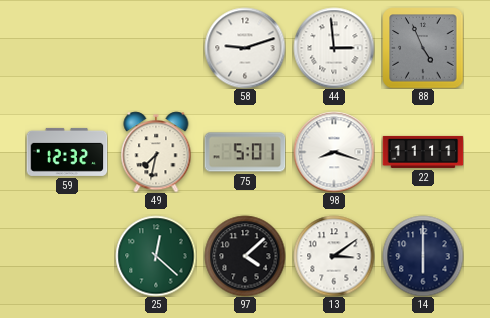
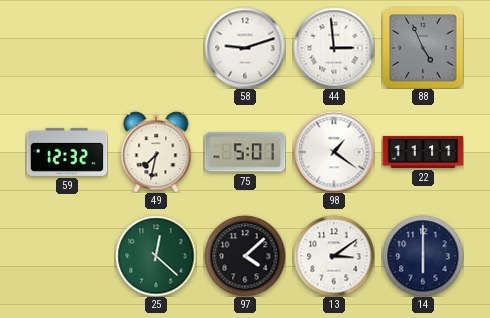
98: 8:18 -> 1:21 (334, 152)
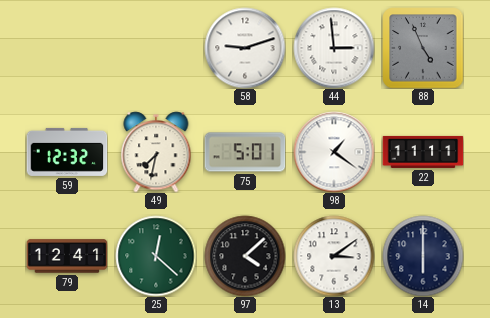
79: none -> 12:41 (67, 256)
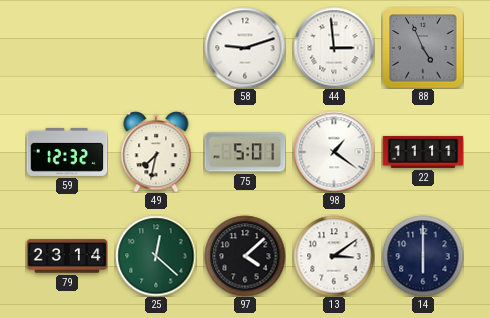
79: 12:41 -> 23:14 (67, 256)
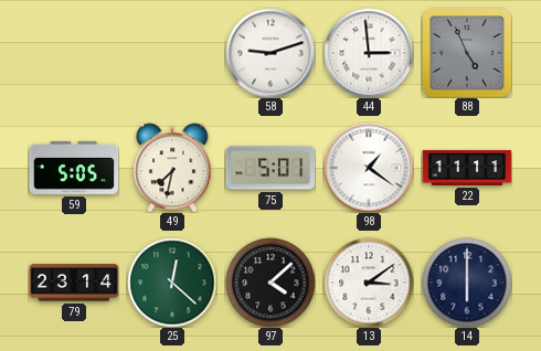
59: 12:32 -> 5:05 (74, 168)
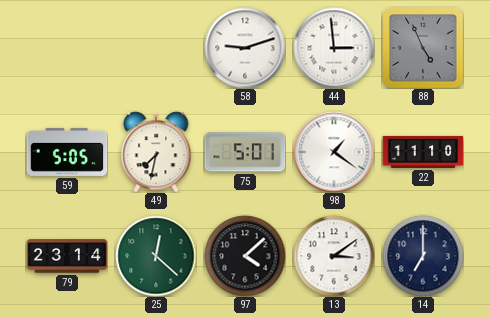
22: 11:11 -> 11:10 (423, 152)
14: 6:00 -> 7:00 (423, 256)
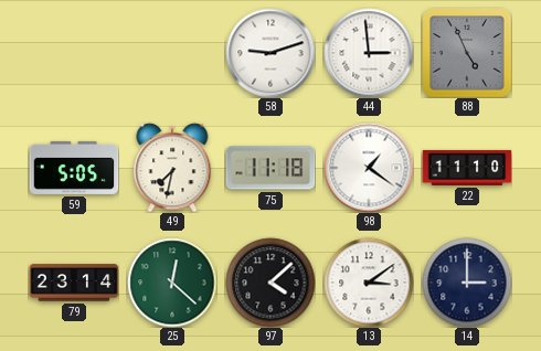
75: 5:01 -> 11:18 (270, 168)
14: 7:00 -> 3:00 (467, 283)
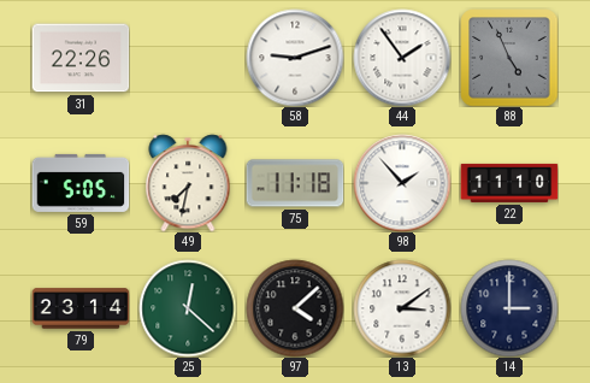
31: none -> 22:26 (81, 58)
44: 2:59 -> 1:54 (402, 58)
98: 1:21 -> 1:53 (402, 183)
